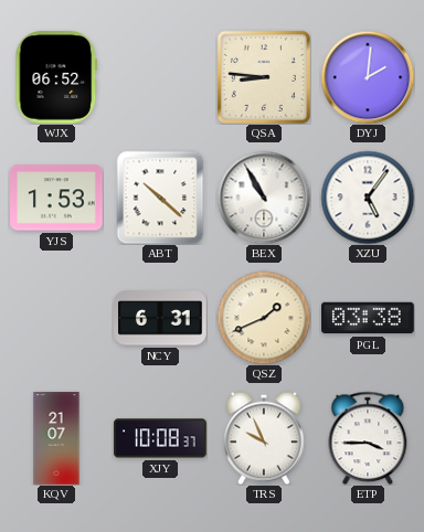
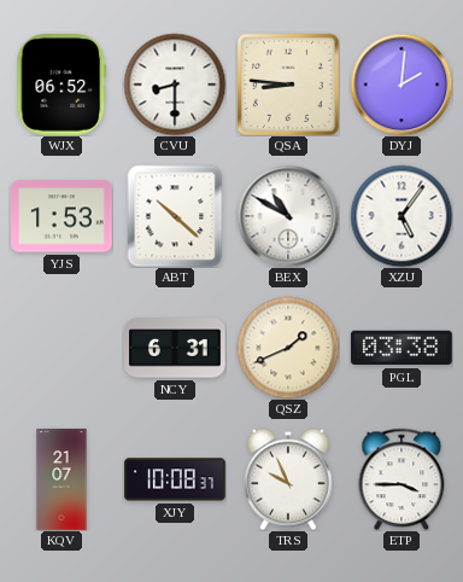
CVU: none -> 8:30 (175, 85)
BEX: 10:55 -> 10:50 (288, 216)
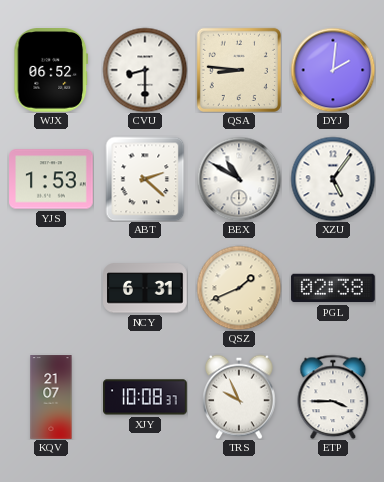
ABT: 10:22 -> 2:22 (145, 179)
PGL: 03:38 -> 02:38 (333, 288)
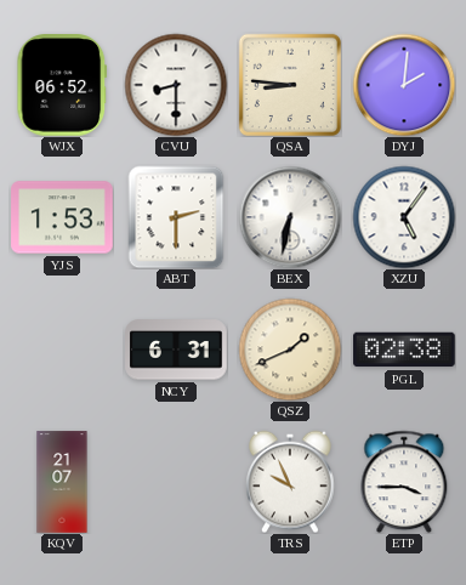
ABT: 2:22 -> 2:30 (176, 217)
BEX: 10:50 -> 6:32 (290, 217)
XJY: 10:08 -> none (145, 397)
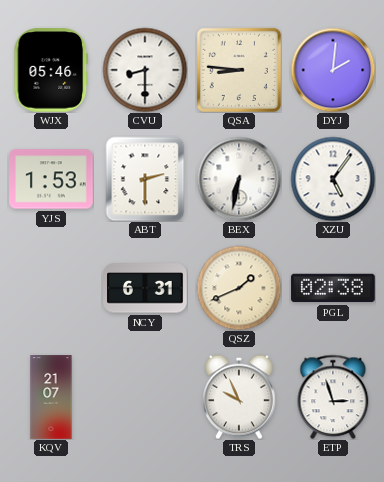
WJX: 06:52 -> 05:46 (51, 71)
ETP: 3:45 -> 2:57 (333, 397)
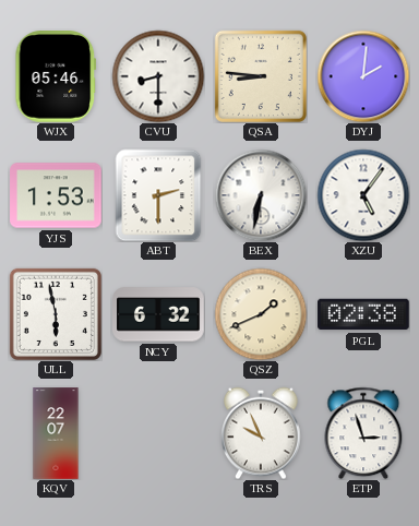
ULL: none -> 5:58 (56, 314)
NCY: 6:31 -> 6:32 (158, 314)
KQV: 21:07 -> 22:07 (56, 433)
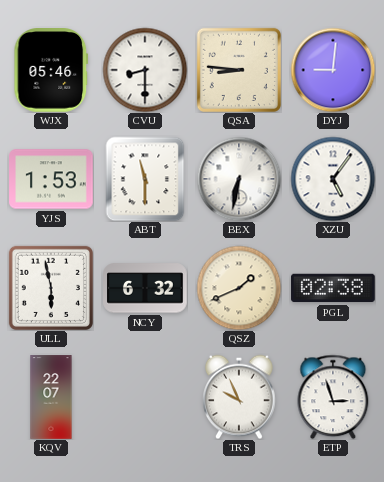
DYJ: 2:01 -> 9:01 (333, 70)
ABT: 2:30 -> 11:30 (145, 179)
